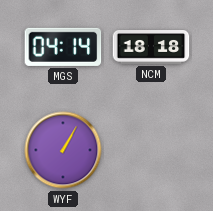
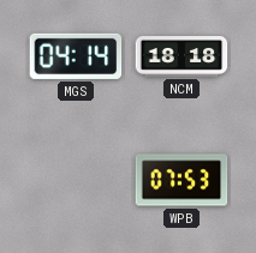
WYF: 1:05 -> none (63, 150)
WPB: none -> 07:53 (181, 180)
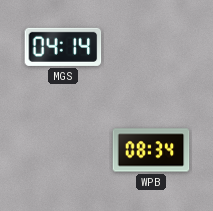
NCM: 18:18 -> none (181, 58)
WPB: 07:53 -> 08:34 (151, 150)
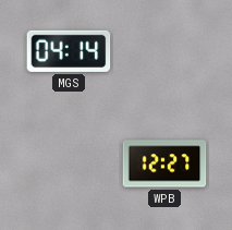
WPB: 08:34 -> 12:27 (164, 164)
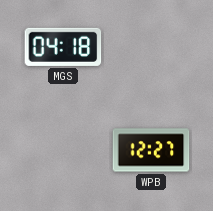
MGS: 04:14 -> 04:18 (63, 47)
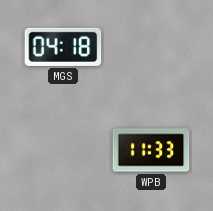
WPB: 12:27 -> 11:33 (151, 150)
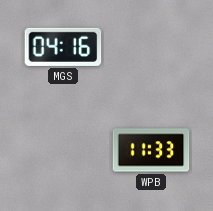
MGS: 04:18 -> 04:16 (63, 47)
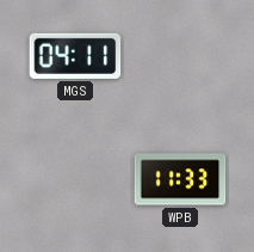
MGS: 04:16 -> 04:11 (75, 56)
